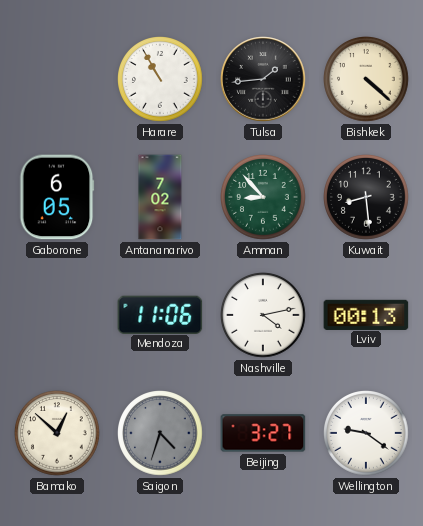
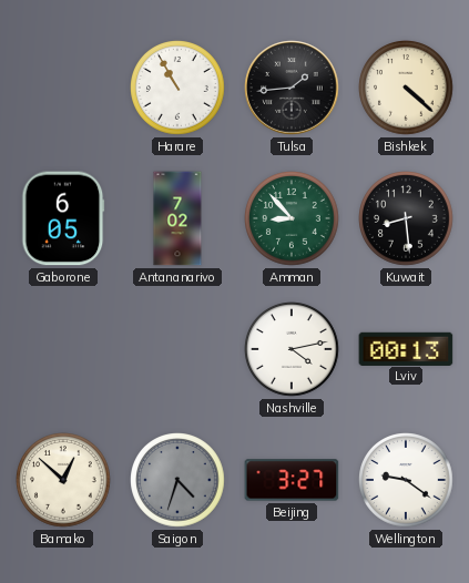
Mendoza: 11:06 -> none (160, 314)
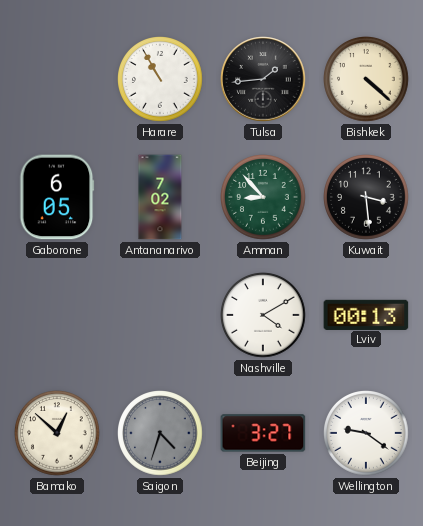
Kuwait: 8:29 -> 3:29 (366, 198)
Nashville: 4:13 -> 4:10 (263, 316)
